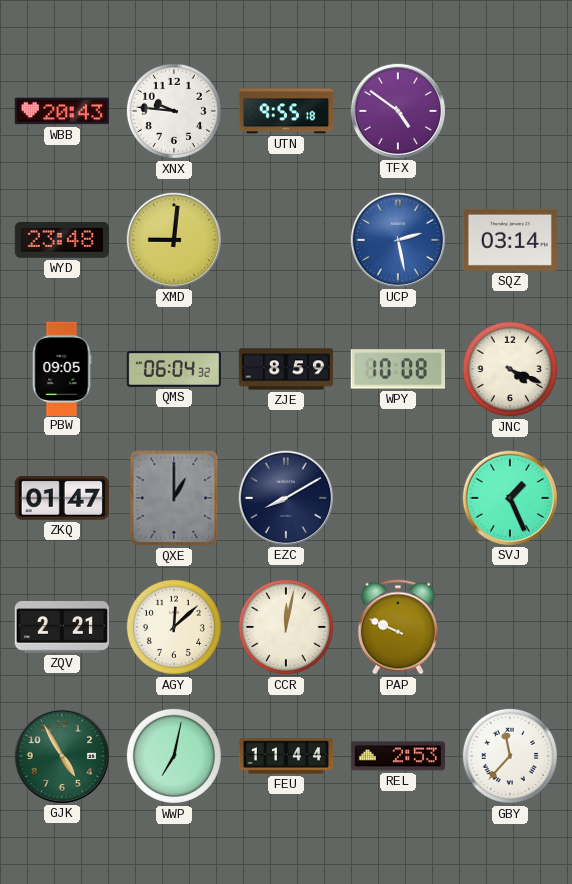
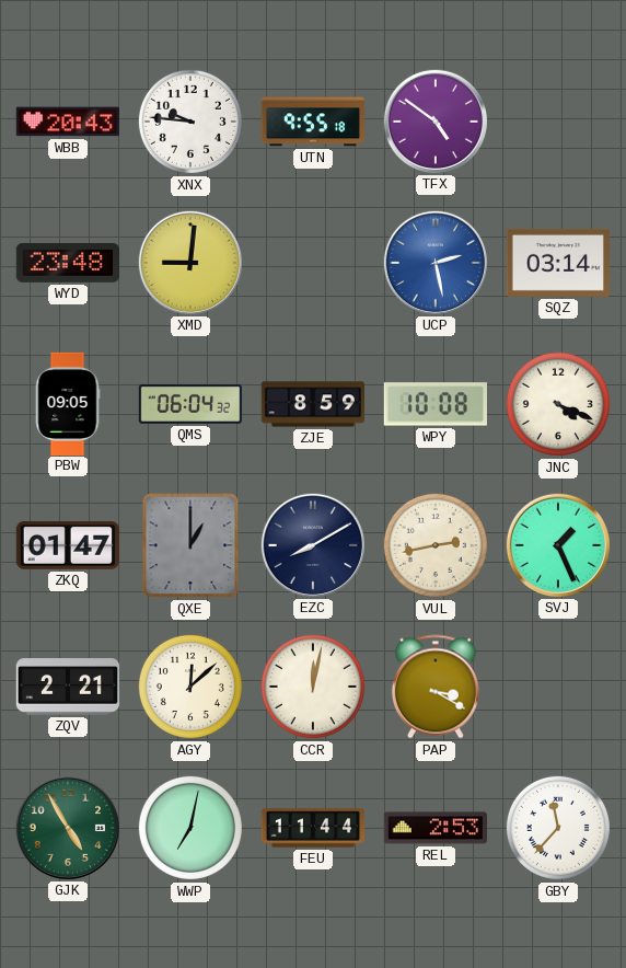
VUL: none -> 2:43 (436, 545)
PAP: 9:49 -> 3:20 (436, 687)
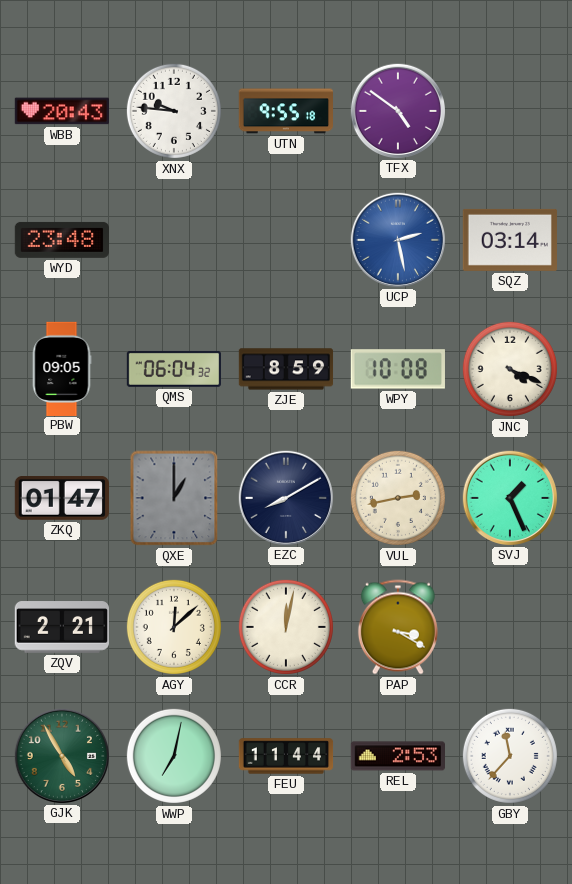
XMD: 9:01 -> none (189, 262)
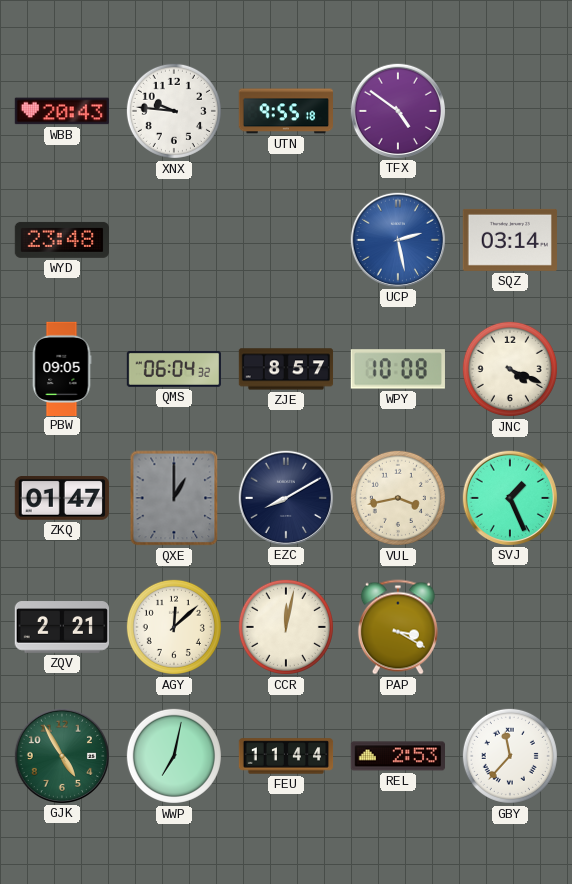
ZJE: 8:59 -> 8:57 (286, 369)
VUL: 2:43 -> 3:43 (398, 498)
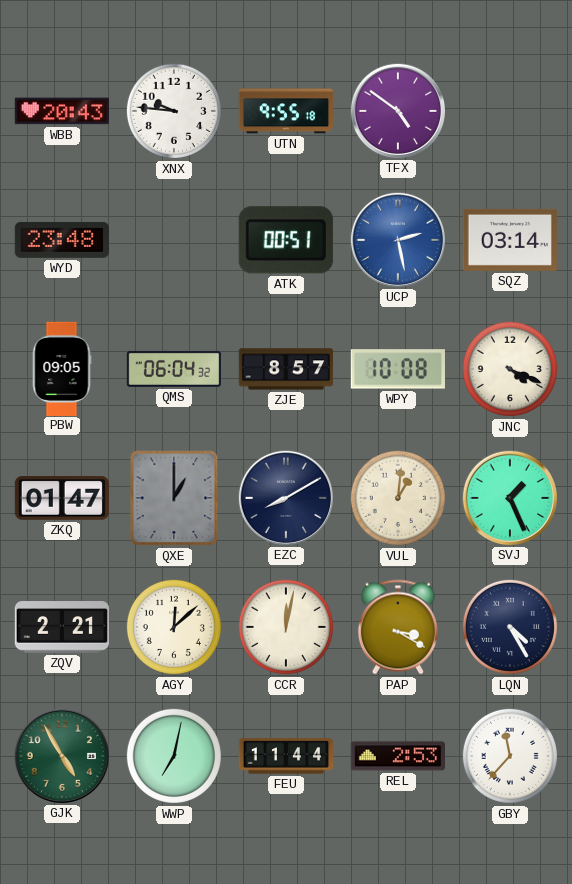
ATK: none -> 00:51 (286, 240)
VUL: 3:43 -> 1:01 (398, 498)
LQN: none -> 4:25 (510, 627)
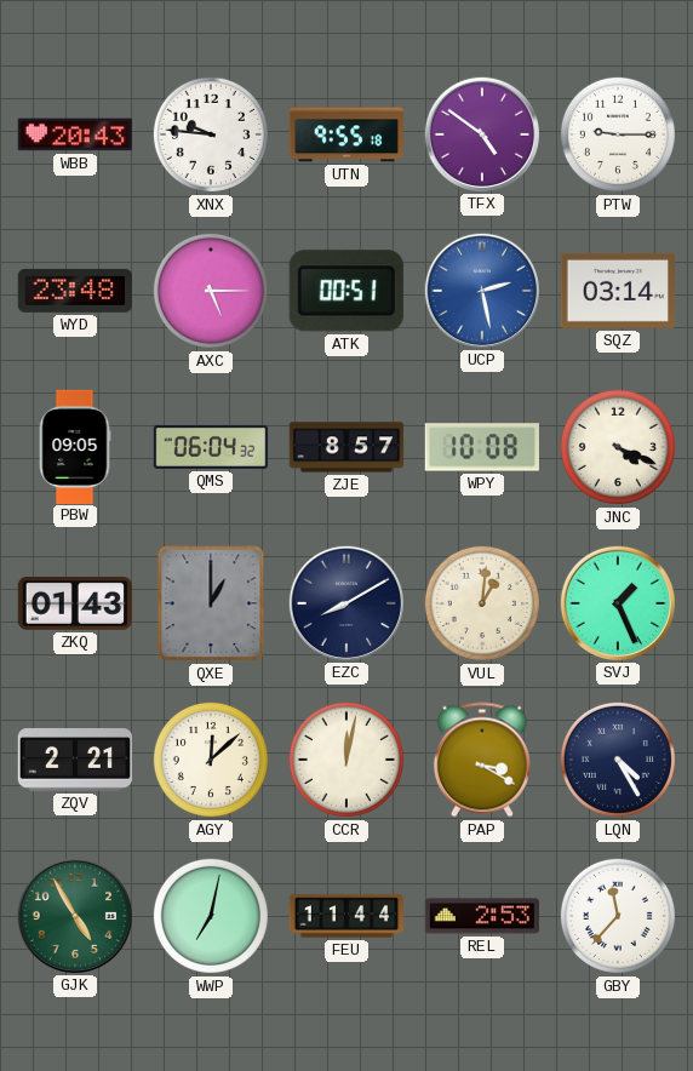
PTW: none -> 9:15 (618, 134)
AXC: none -> 5:15 (211, 291)
ZKQ: 01:47 -> 01:43 (75, 605)
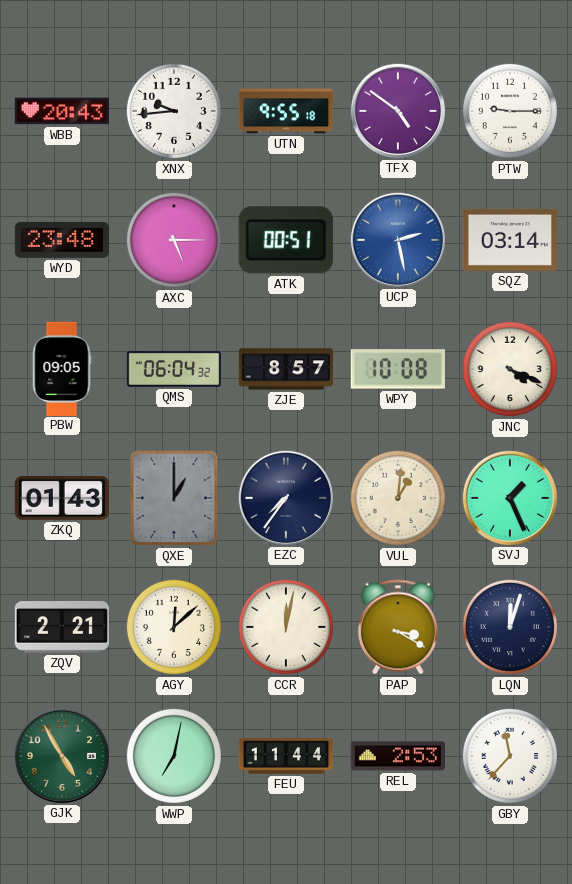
XNX: 9:46 -> 9:44 (174, 111)
EZC: 8:10 -> 7:36 (285, 497)
LQN: 4:25 -> 12:03 (510, 627)
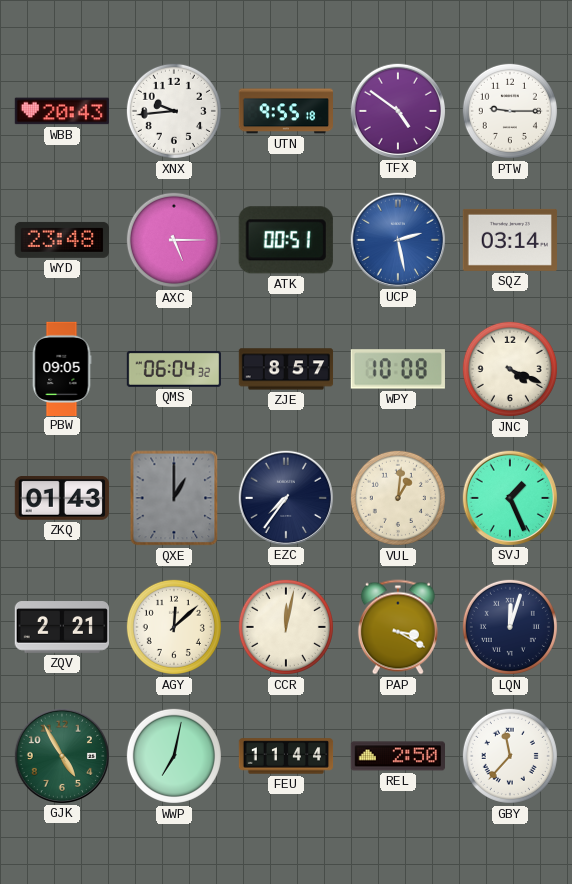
REL: 2:53 -> 2:50 (397, 756)
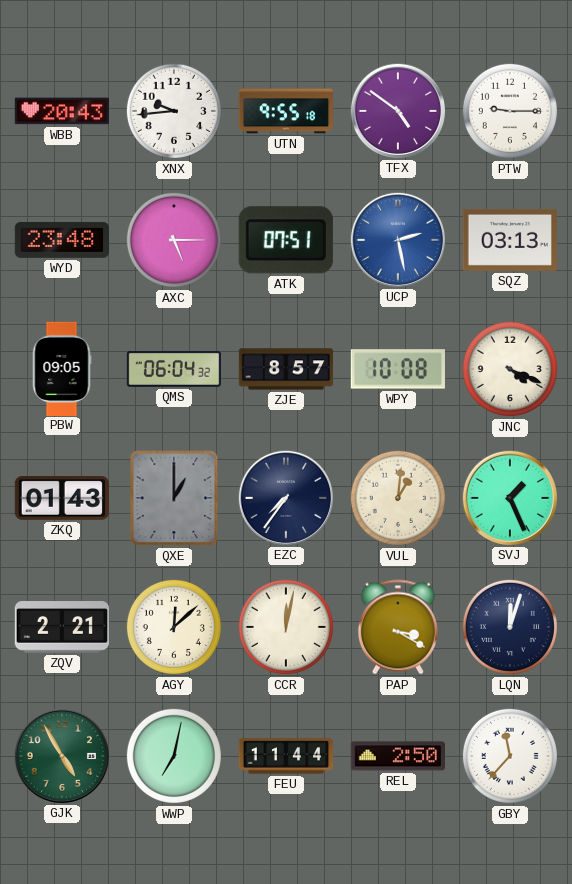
ATK: 00:51 -> 07:51 (286, 240)
SQZ: 03:14 -> 03:13 (509, 240)
